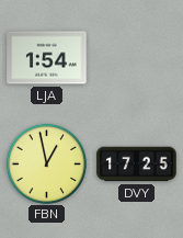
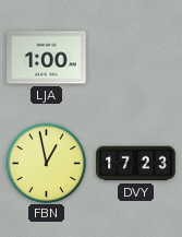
LJA: 1:54 -> 1:00 (47, 58)
DVY: 17:25 -> 17:23 (136, 164)
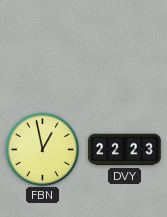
LJA: 1:00 -> none (47, 58)
DVY: 17:23 -> 22:23 (125, 150)
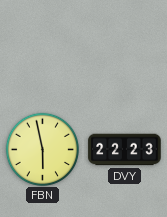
FBN: 12:58 -> 5:58 (42, 149)
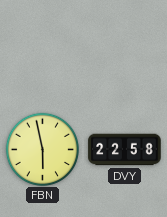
DVY: 22:23 -> 22:58 (125, 150)
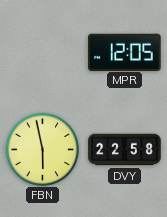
MPR: none -> 12:05 (125, 52)
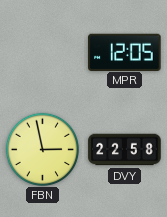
FBN: 5:58 -> 2:58 (42, 149)
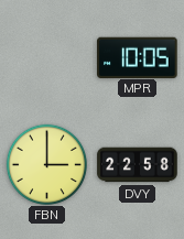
MPR: 12:05 -> 10:05 (138, 57)
FBN: 2:58 -> 3:00 (46, 164)
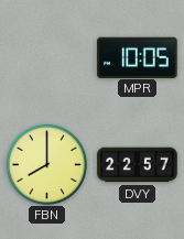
FBN: 3:00 -> 8:00 (46, 164)
DVY: 22:58 -> 22:57 (138, 165)
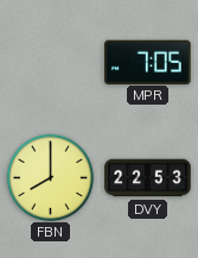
MPR: 10:05 -> 7:05 (148, 62)
DVY: 22:57 -> 22:53 (148, 178)
